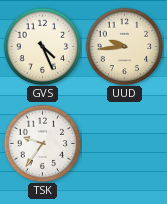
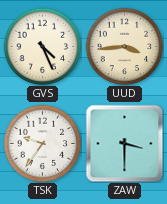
UUD: 9:44 -> 3:44 (124, 46)
ZAW: none -> 3:30 (124, 143)
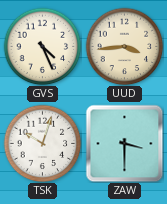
TSK: 9:36 -> 10:03 (42, 143)
